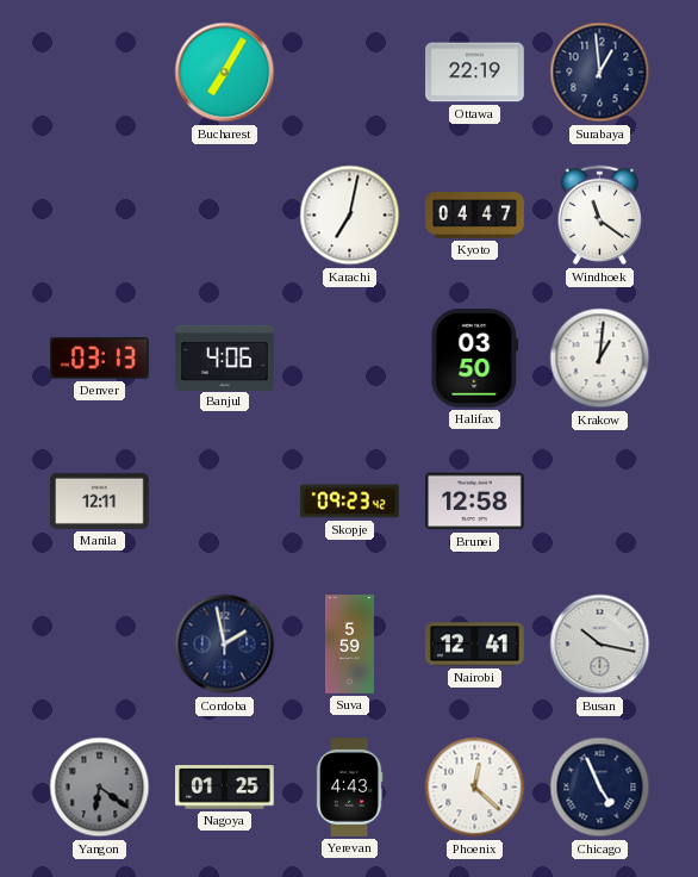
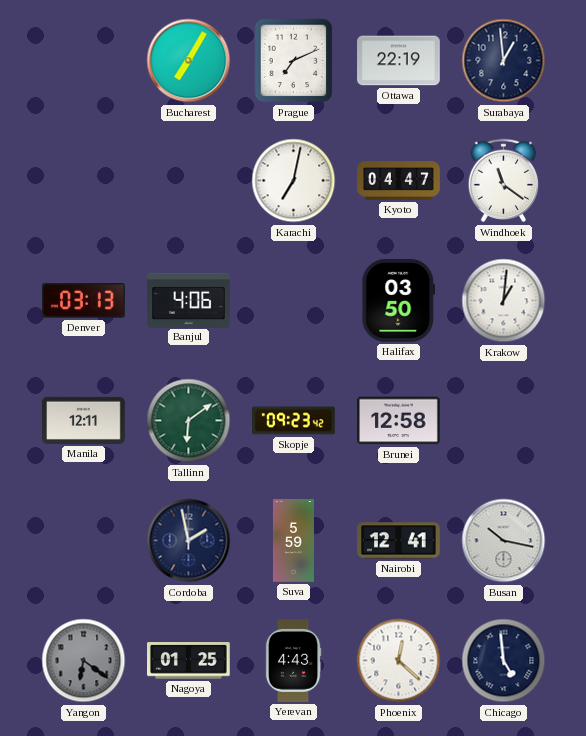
Prague: none -> 7:11 (294, 61)
Tallinn: none -> 6:09 (189, 421)
Chicago: 4:56 -> 4:59 (504, 661)
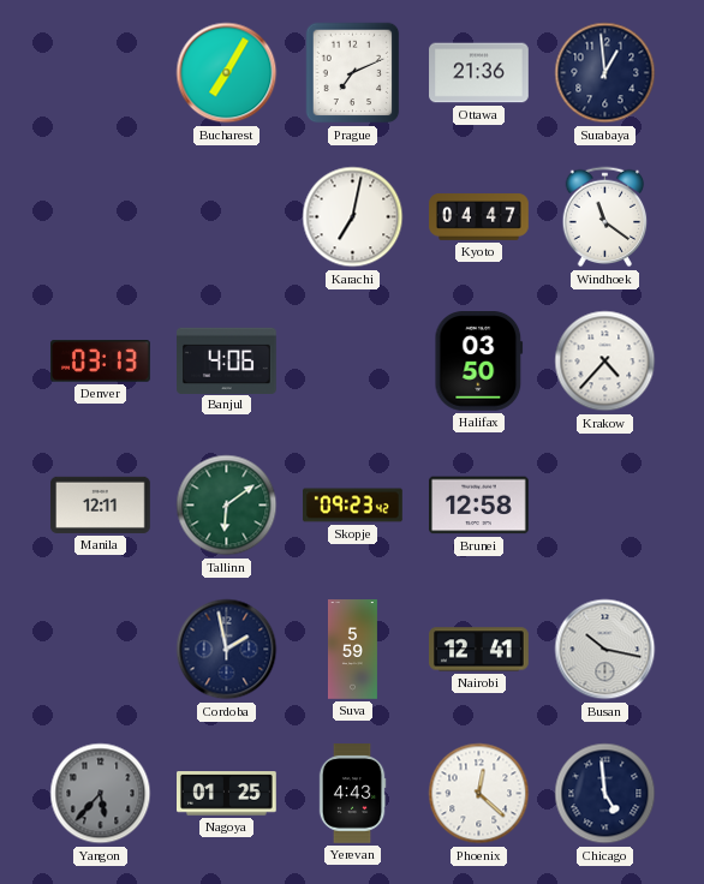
Ottawa: 22:19 -> 21:36 (479, 73)
Krakow: 1:01 -> 4:37 (605, 362)
Yangon: 6:21 -> 5:37 (101, 794)
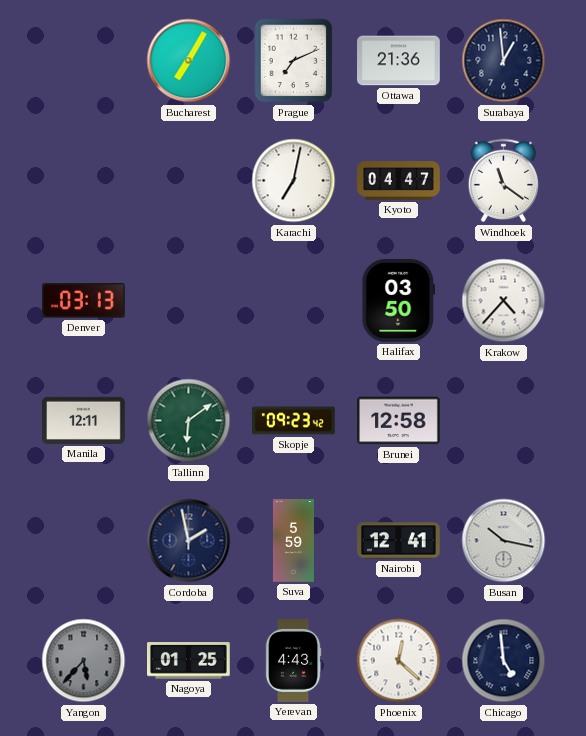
Banjul: 4:06 -> none (227, 360)
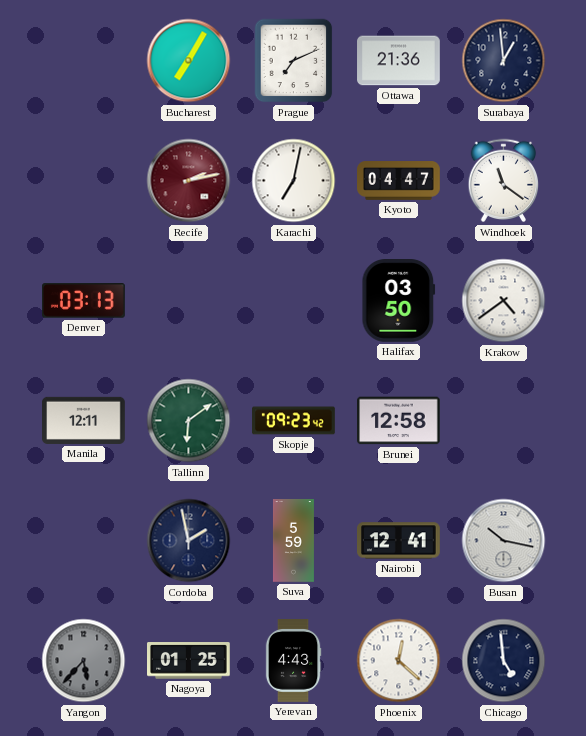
Recife: none -> 2:13 (189, 181)
Krakow: 4:37 -> 4:39 (504, 301)
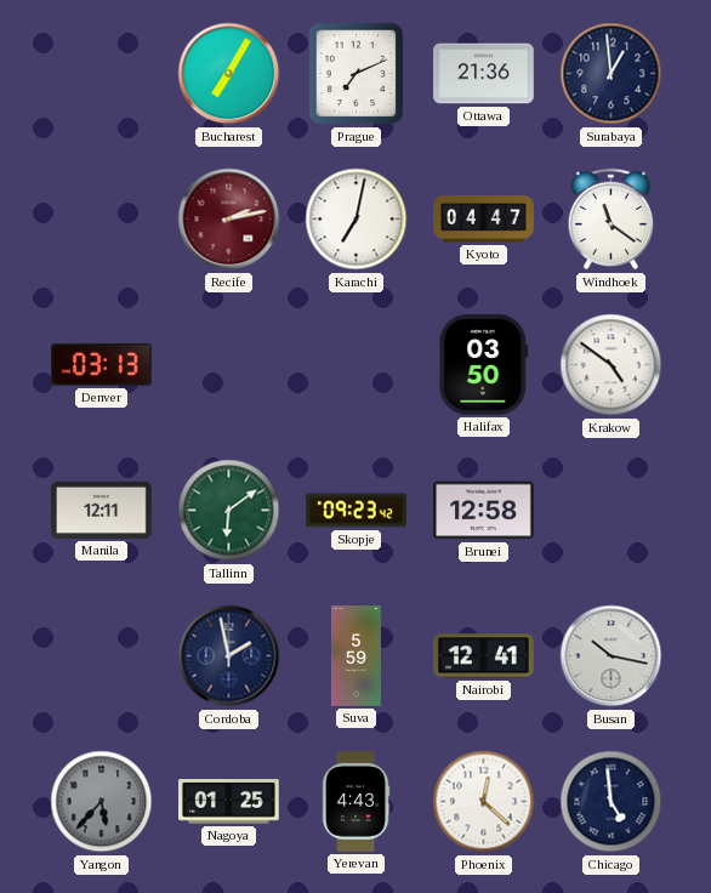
Krakow: 4:39 -> 4:51 (612, 365)
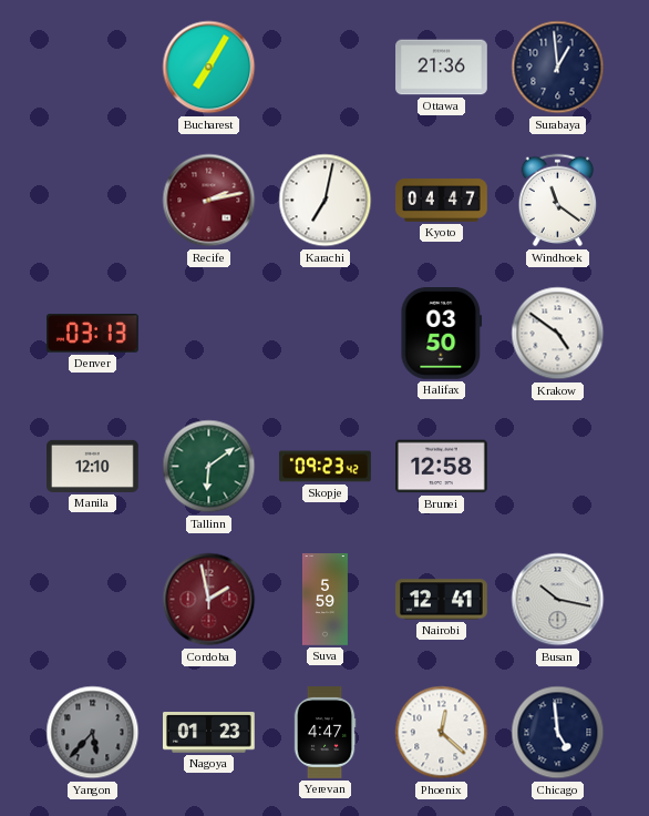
Prague: 7:11 -> none (357, 74)
Manila: 12:11 -> 12:10 (93, 466)
Cordoba dial: navy -> burgundy (209, 600)
Nagoya: 01:25 -> 01:23 (209, 733)
Yerevan: 4:43 -> 4:47 (324, 733)
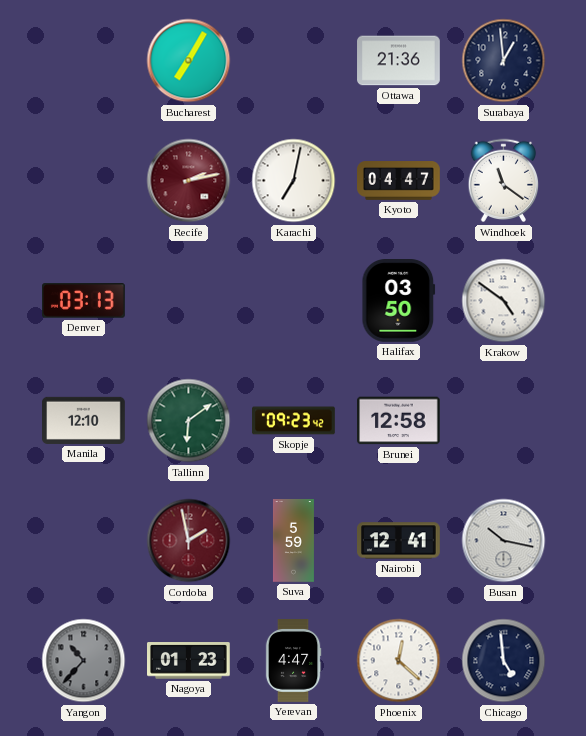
Yangon: 5:37 -> 10:37 (84, 661)
